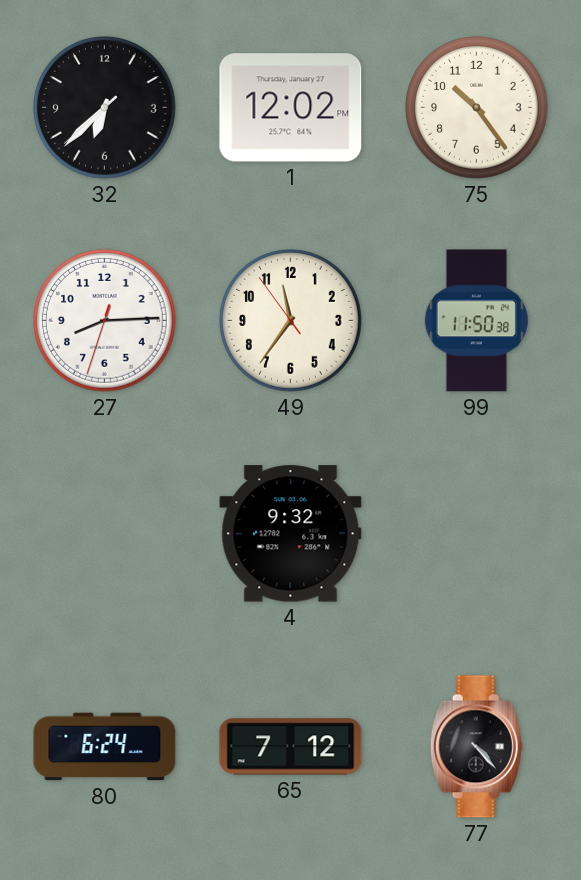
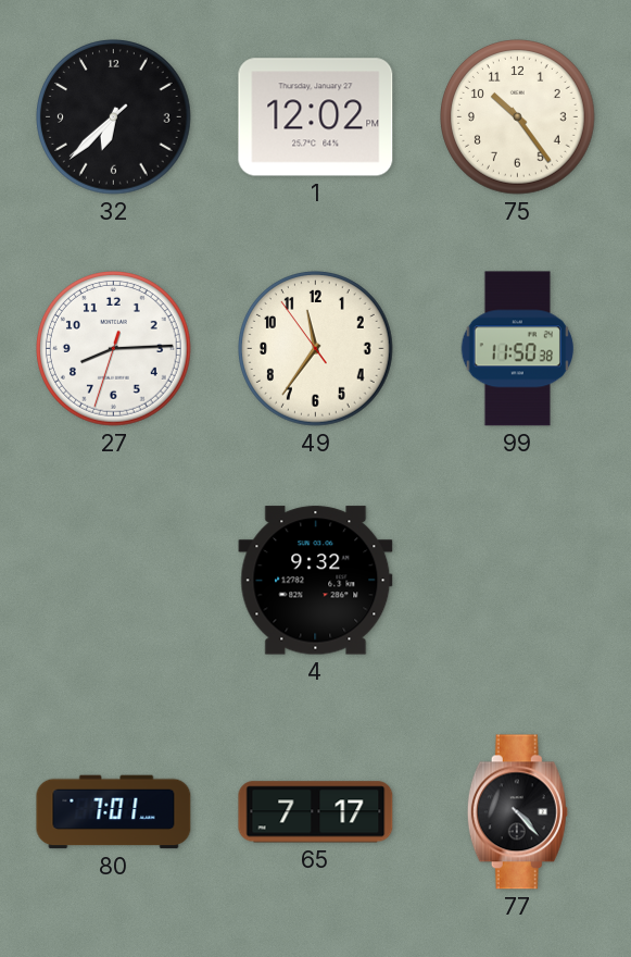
80: 6:24 -> 7:01 (114, 812)
65: 7:12 -> 7:17 (316, 812)
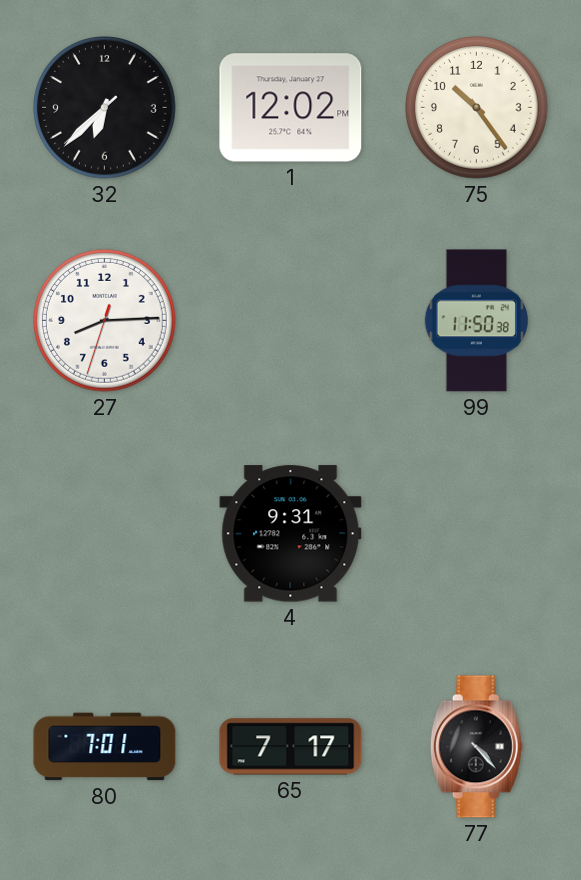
49: 11:35 -> none (316, 349)
4: 9:32 -> 9:31 (291, 534)
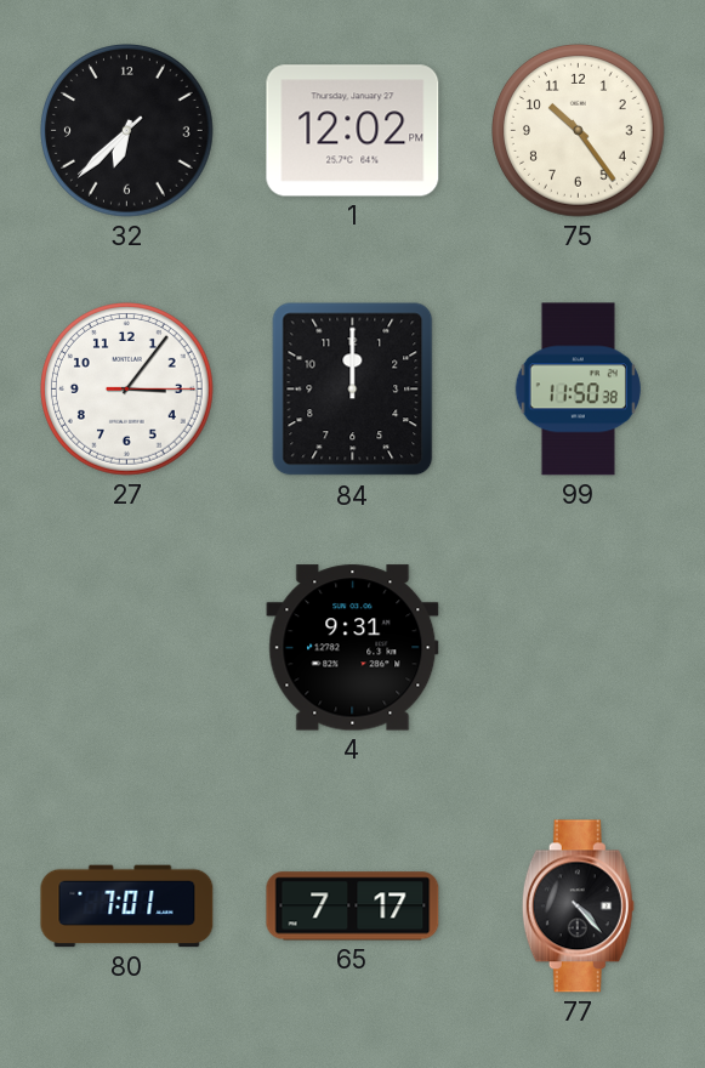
27: 8:14 -> 3:06 (127, 390)
84: none -> 12:00 (353, 390)
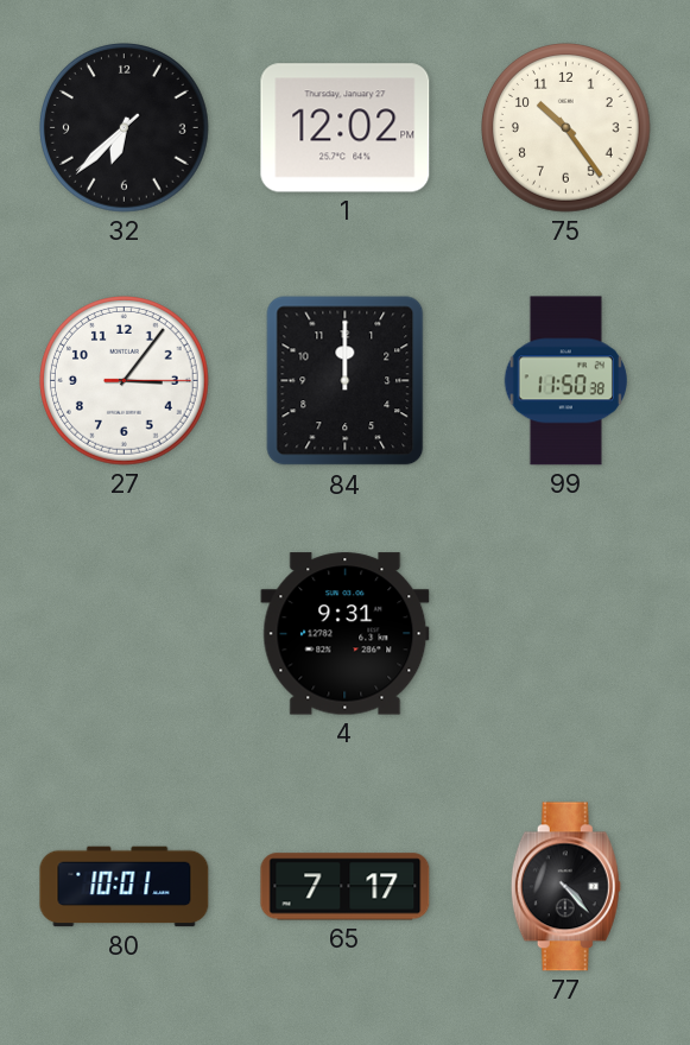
80: 7:01 -> 10:01 (125, 887)
